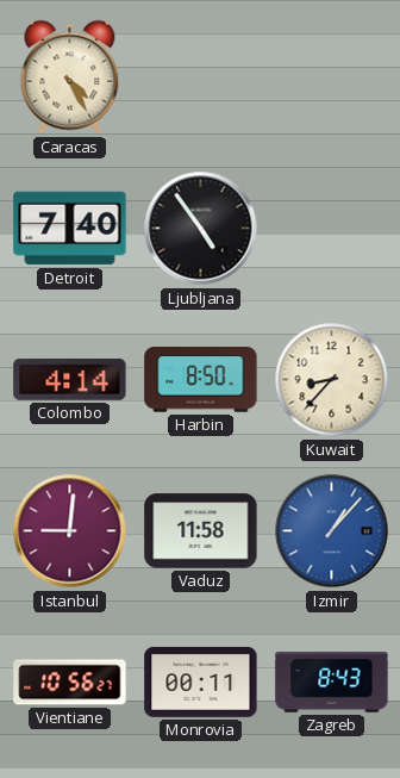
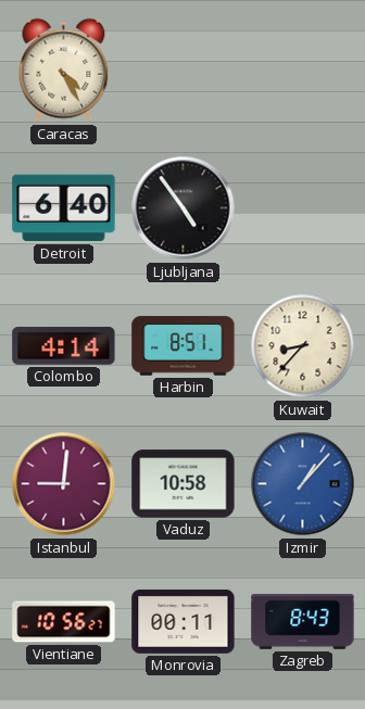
Detroit: 7:40 -> 6:40 (64, 208)
Harbin: 8:50 -> 8:51 (184, 346)
Vaduz: 11:58 -> 10:58 (184, 484)
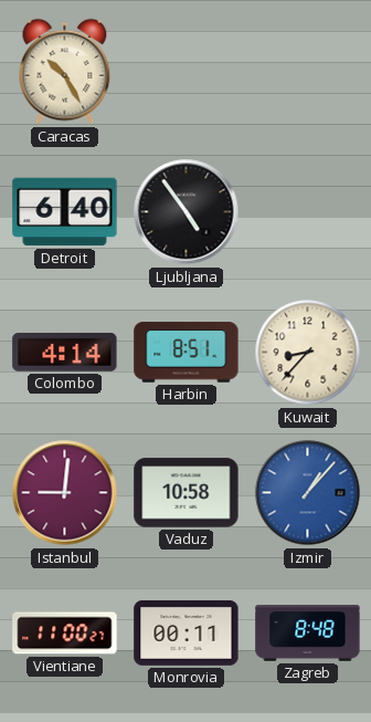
Caracas: 4:25 -> 10:25 (65, 72)
Vientiane: 10:56 -> 11:00 (65, 634)
Zagreb: 8:43 -> 8:48 (308, 634)
